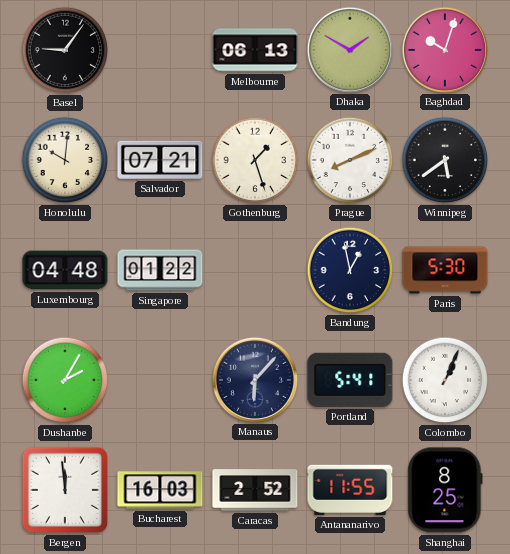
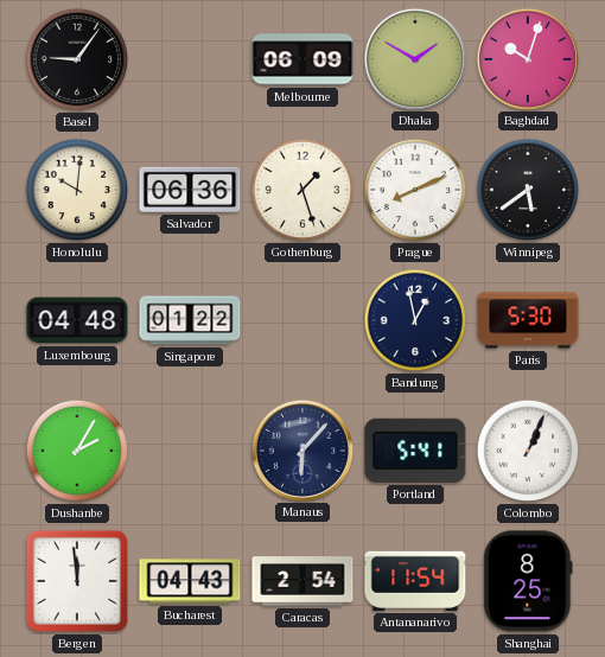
Melbourne: 06:13 -> 06:09 (302, 59)
Salvador: 07:21 -> 06:36 (190, 190)
Bucharest: 16:03 -> 04:43 (190, 581)
Caracas: 2:52 -> 2:54 (302, 581)
Antananarivo: 11:55 -> 11:54 (415, 581)
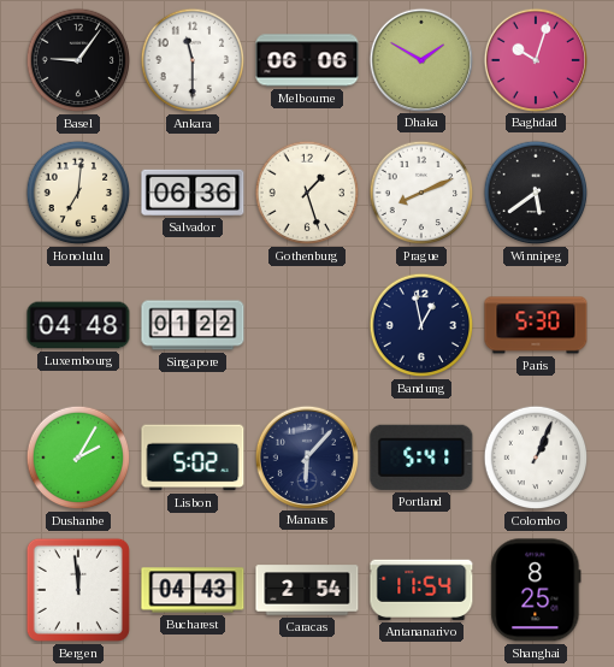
Ankara: none -> 11:30 (193, 60)
Melbourne: 06:09 -> 06:06 (307, 60)
Honolulu: 10:01 -> 7:01 (78, 193)
Lisbon: none -> 5:02 (193, 458)
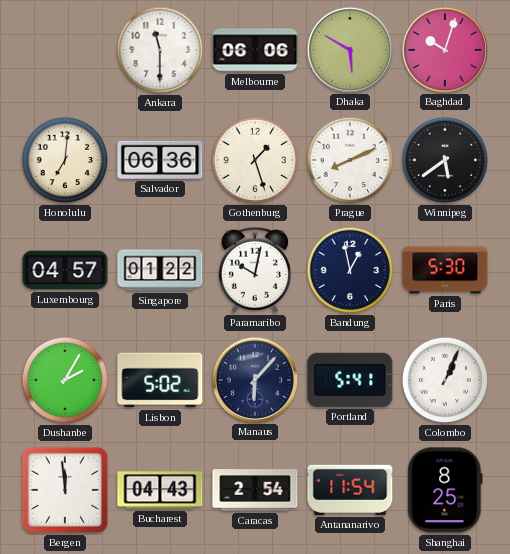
Basel: 9:06 -> none (78, 60)
Dhaka: 1:50 -> 5:50 (349, 49)
Luxembourg: 04:48 -> 04:57 (65, 270)
Paramaribo: none -> 10:02 (255, 270)
